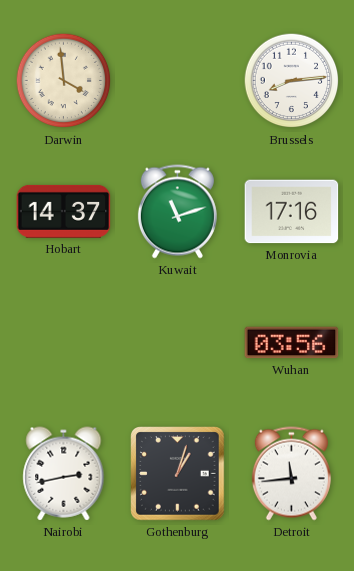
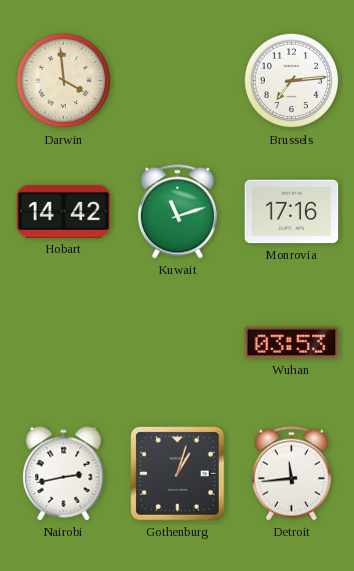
Brussels: 8:14 -> 7:14 (292, 81)
Hobart: 14:37 -> 14:42 (64, 211)
Wuhan: 03:56 -> 03:53 (292, 343)
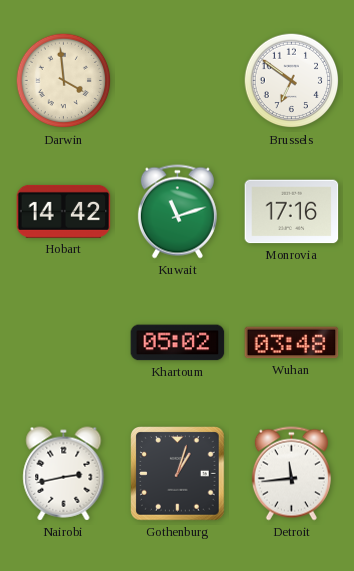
Brussels: 7:14 -> 6:51 (292, 81)
Khartoum: none -> 05:02 (178, 343)
Wuhan: 03:53 -> 03:48 (292, 343)
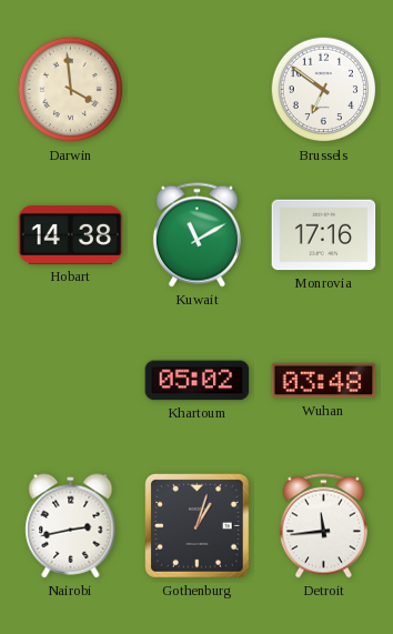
Hobart: 14:42 -> 14:38 (71, 234)
Kuwait: 11:12 -> 11:10 (196, 235)
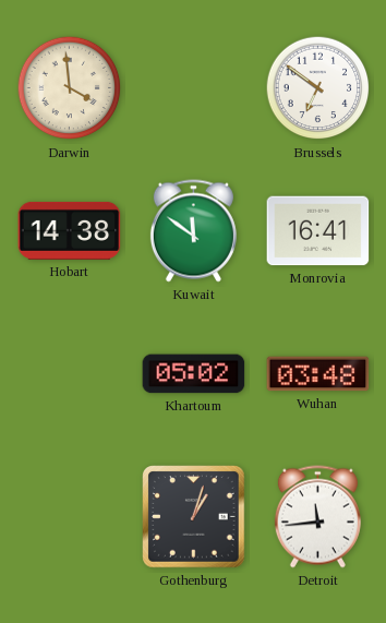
Kuwait: 11:10 -> 11:51 (193, 231)
Monrovia: 17:16 -> 16:41 (318, 231)
Nairobi: 2:43 -> none (71, 526)
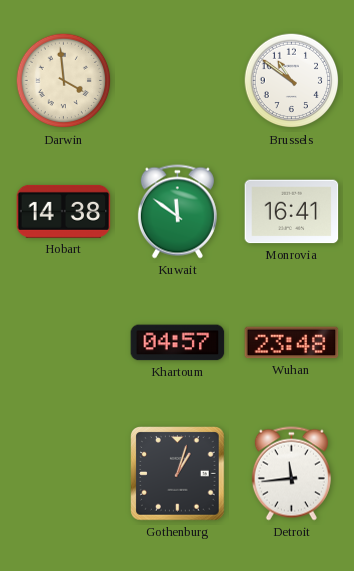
Brussels: 6:51 -> 10:51 (292, 81)
Khartoum: 05:02 -> 04:57 (178, 343)
Wuhan: 03:48 -> 23:48 (292, 343)
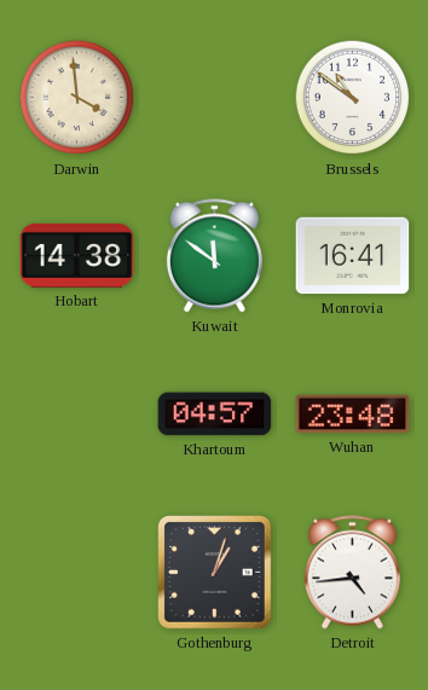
Detroit: 11:44 -> 4:44 (352, 573)
